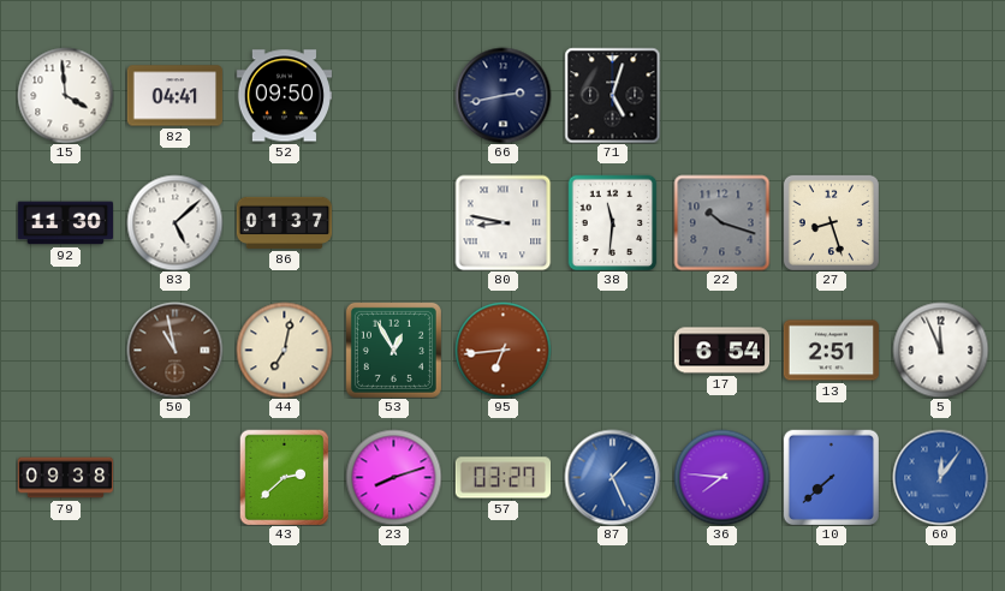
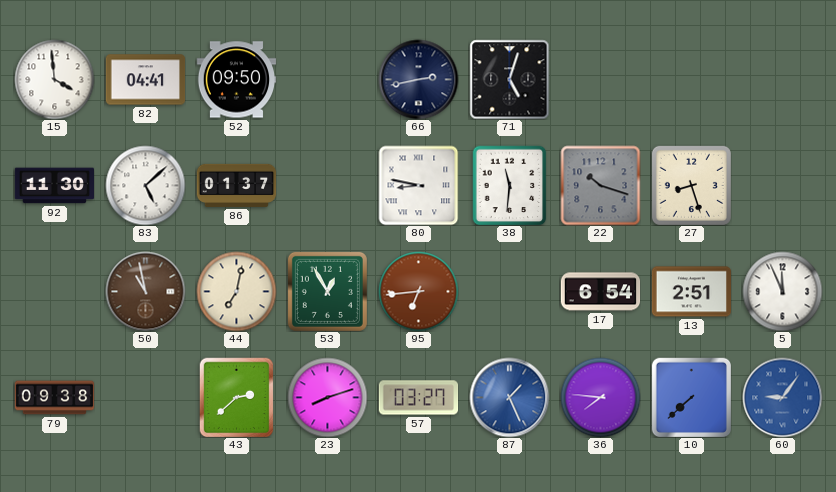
60: 12:06 -> 9:06 (782, 397)
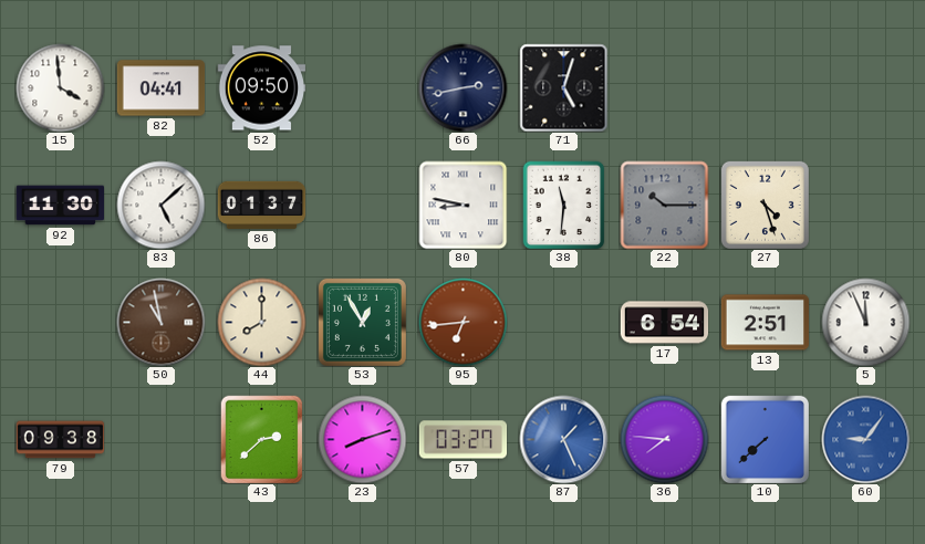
22: 10:18 -> 10:15 (664, 205)
27: 8:27 -> 4:27 (765, 205)
44: 7:02 -> 8:00 (261, 322)
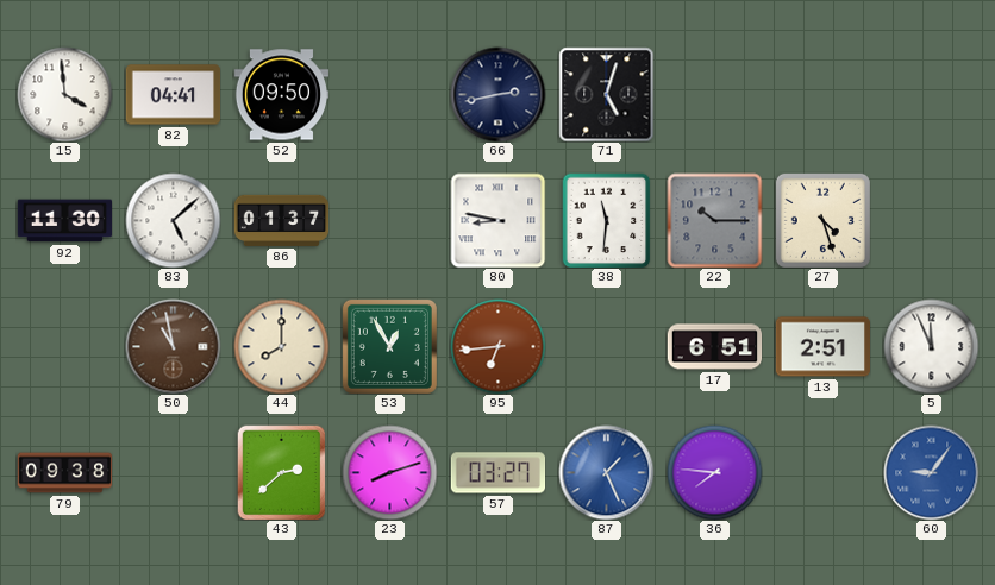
17: 6:54 -> 6:51 (714, 347)
10: 7:38 -> none (765, 439)
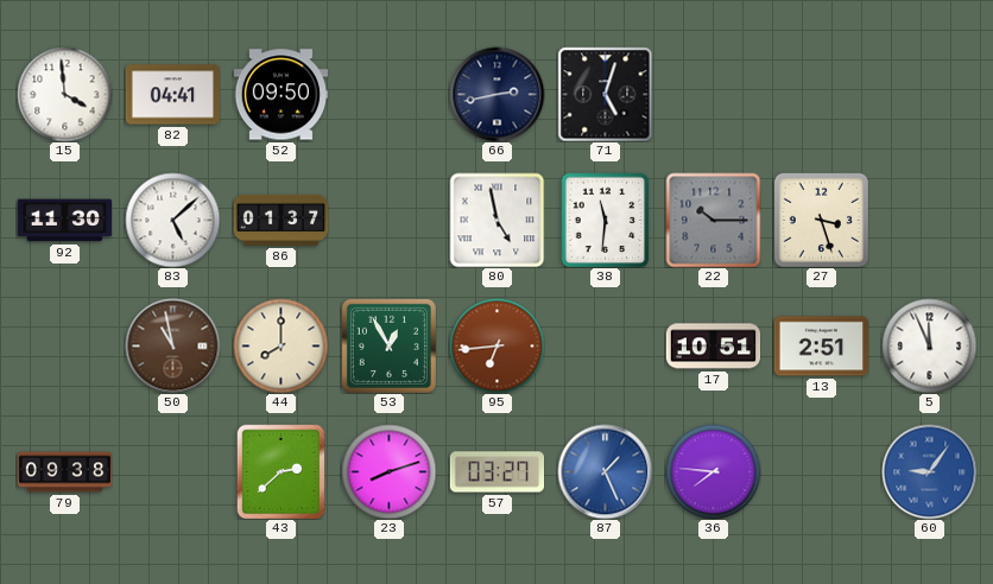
80: 8:47 -> 4:58 (496, 220)
27: 4:27 -> 3:27 (821, 220)
17: 6:51 -> 10:51 (713, 347)
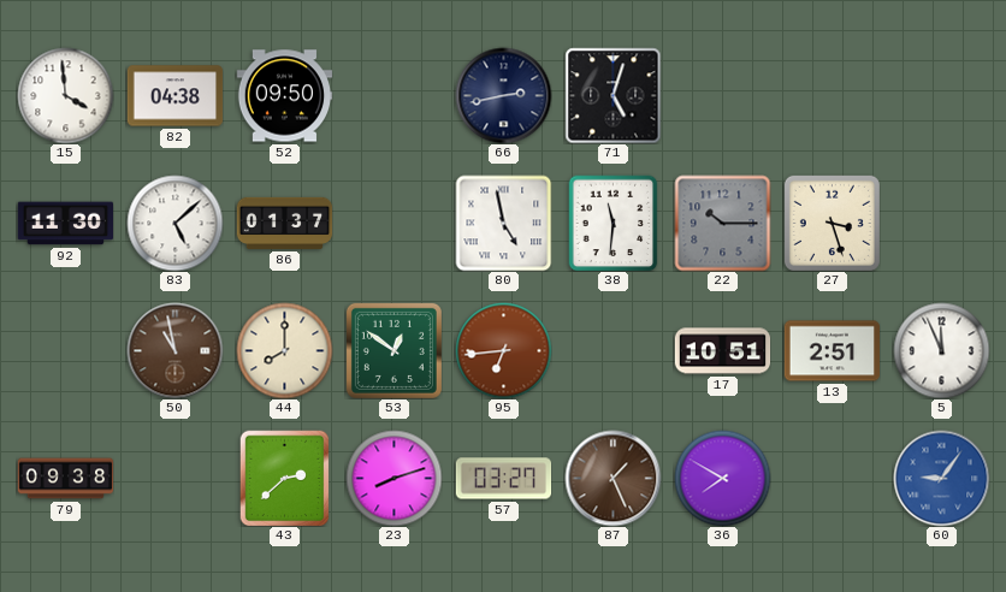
82: 04:41 -> 04:38 (174, 96)
53: 12:55 -> 12:51 (393, 350)
87 dial: blue -> brown (613, 478)
36: 7:46 -> 7:50 (722, 478)
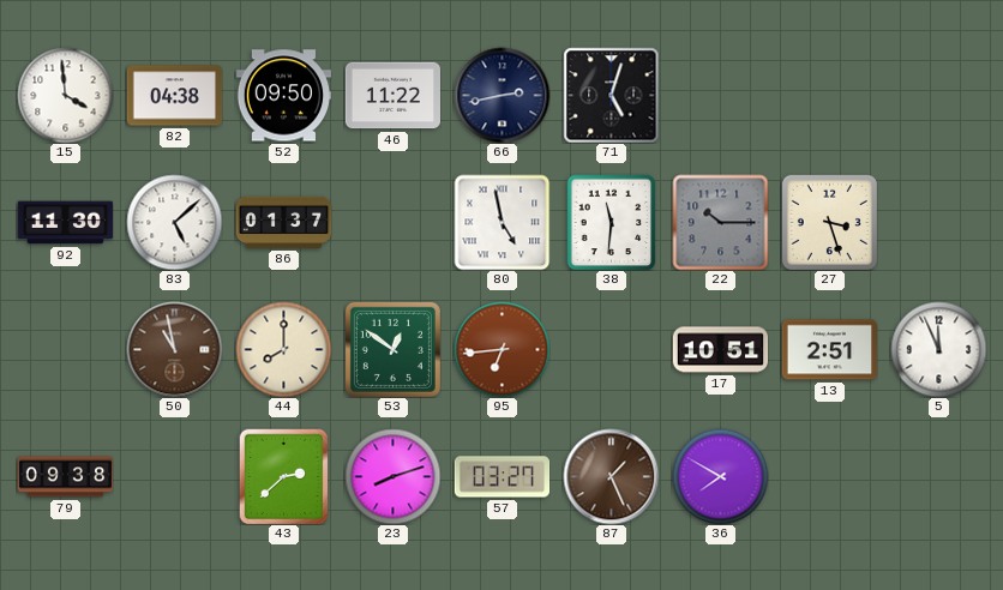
46: none -> 11:22 (392, 96)
60: 9:06 -> none (941, 478)
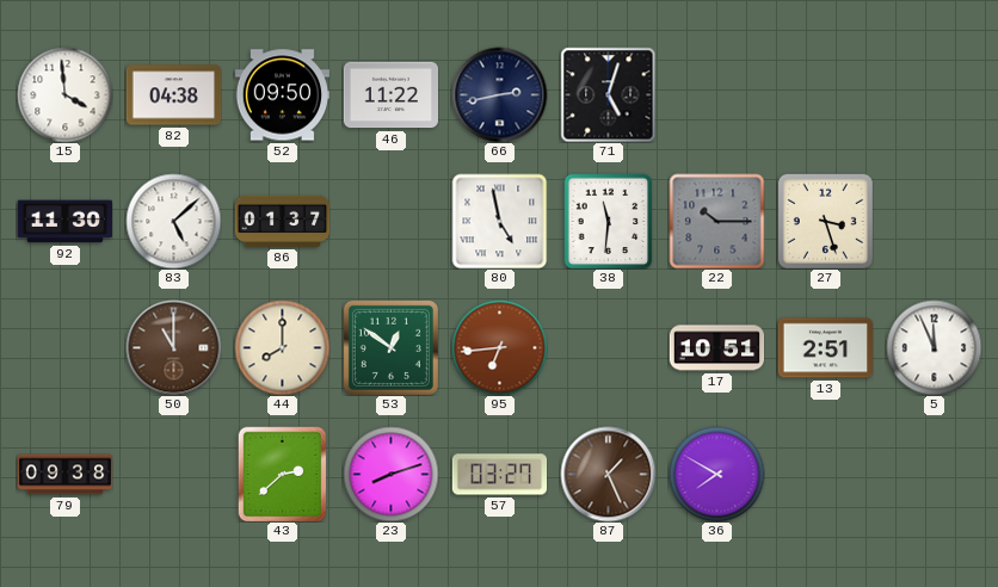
50: 10:58 -> 11:00 (173, 347)
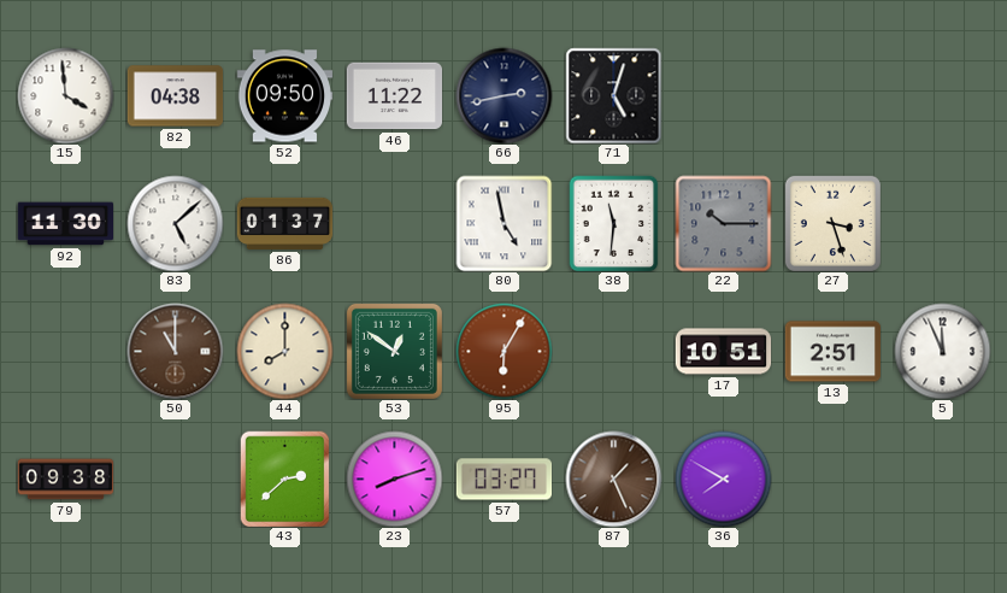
95: 6:44 -> 6:05 (503, 351)
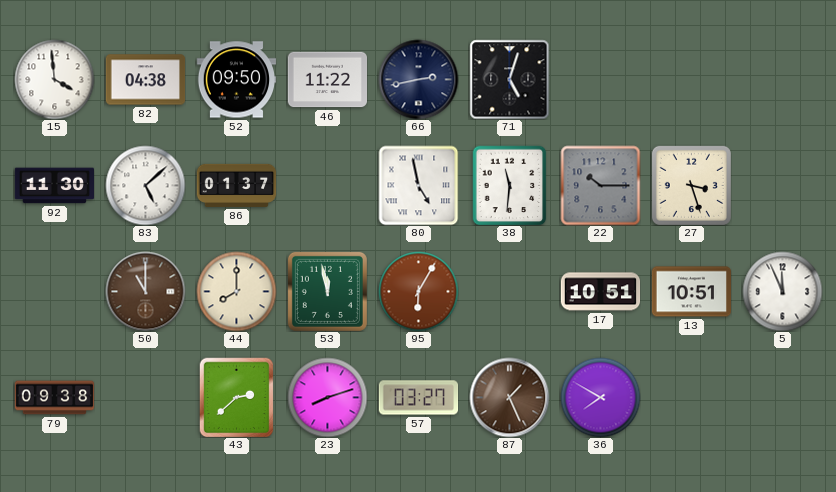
53: 12:51 -> 11:58 (327, 291)
13: 2:51 -> 10:51 (691, 292)
